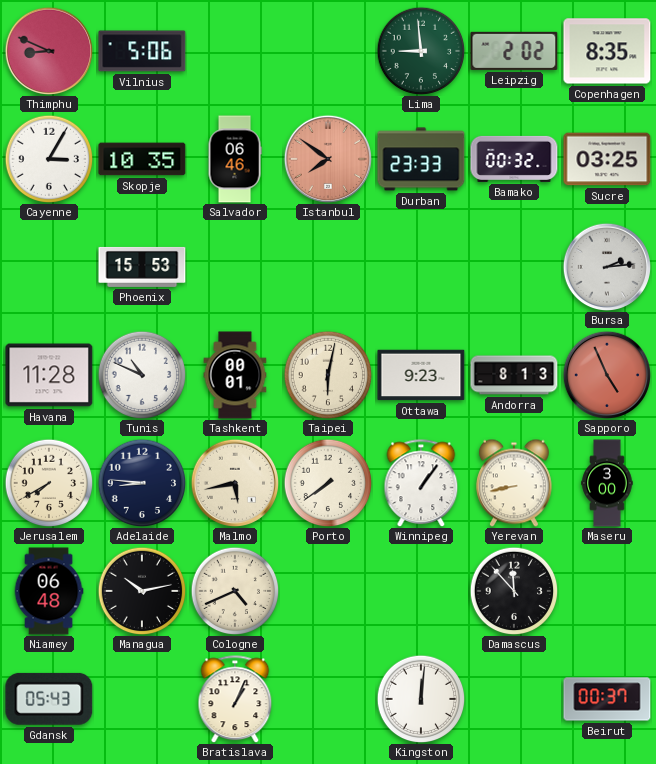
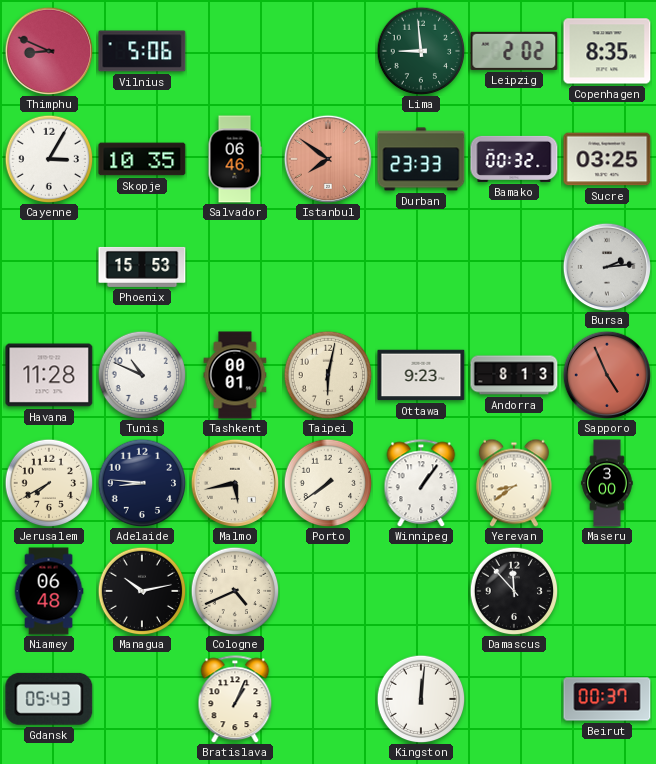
Yerevan: 8:43 -> 8:39 (514, 483)
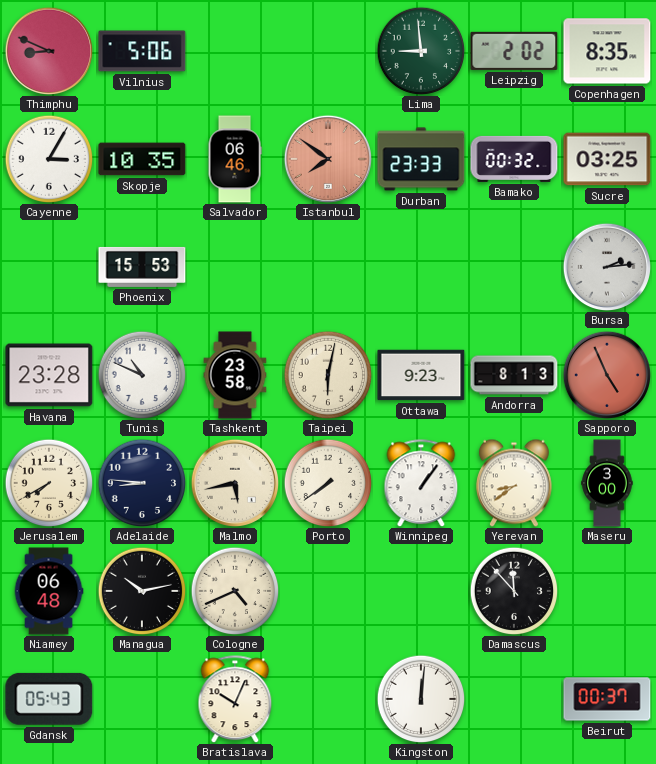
Havana: 11:28 -> 23:28 (49, 375)
Tashkent: 00:01 -> 23:58 (235, 375)
Bratislava: 1:04 -> 10:04 (235, 699)
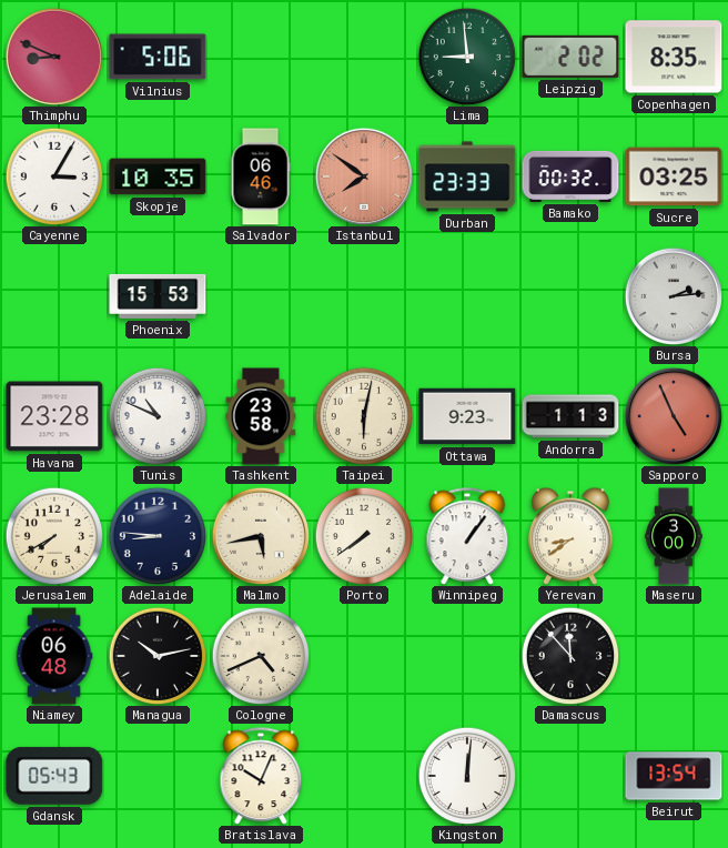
Andorra: 8:13 -> 1:13 (570, 416)
Beirut: 00:37 -> 13:54 (674, 776)
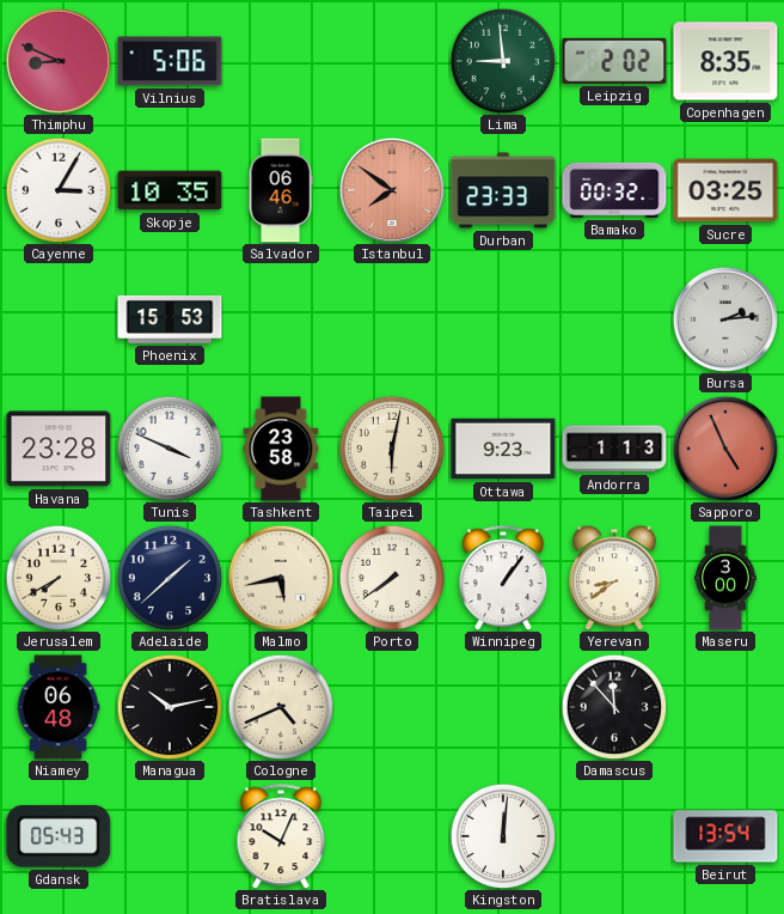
Tunis: 10:49 -> 3:49 (170, 449)
Adelaide: 8:46 -> 1:38 (170, 578)
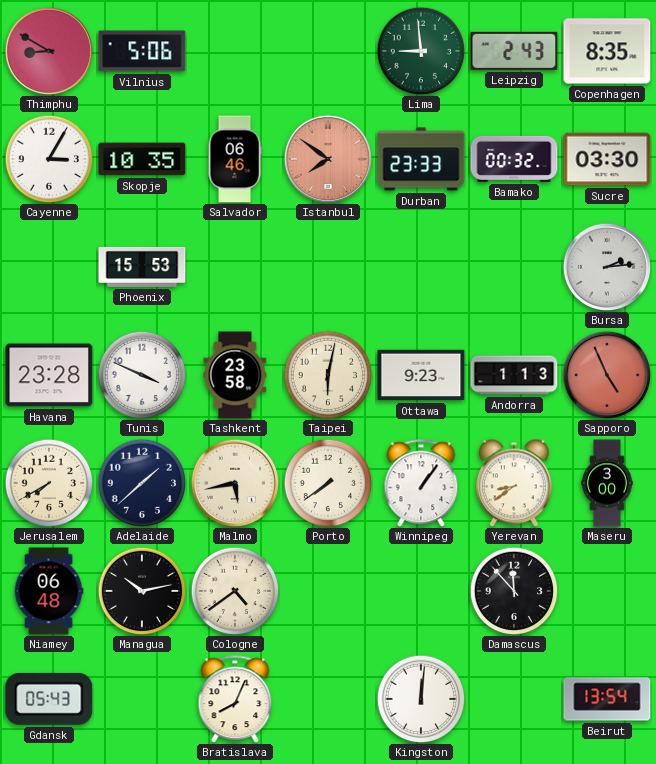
Thimphu: 8:49 -> 8:50 (48, 50)
Leipzig: 2:02 -> 2:43 (514, 51)
Sucre: 03:25 -> 03:30 (607, 159)
Cologne: 4:41 -> 4:39 (235, 591)
Bratislava: 10:04 -> 8:04 (235, 699)
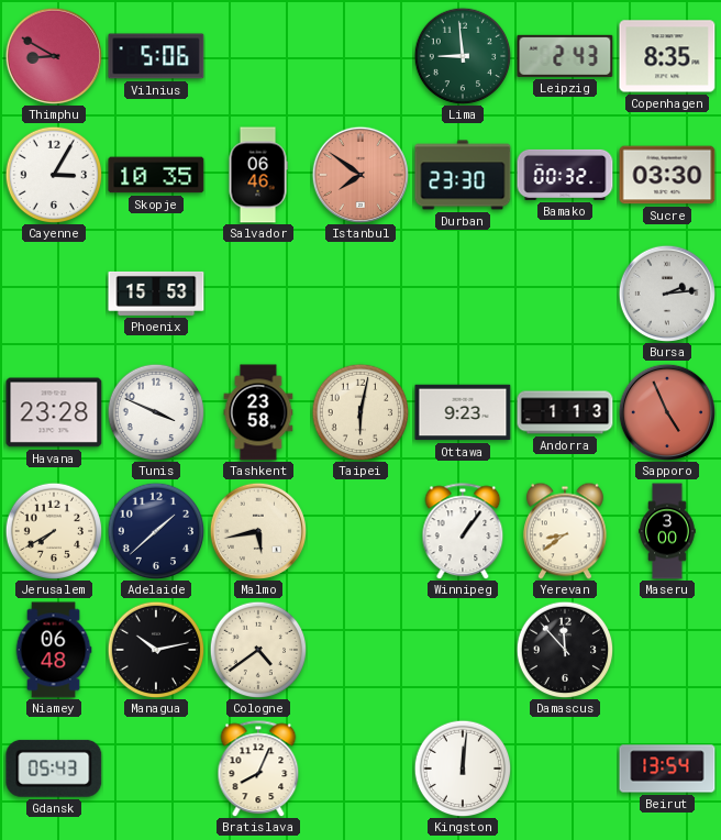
Durban: 23:33 -> 23:30 (463, 175)
Porto: 7:39 -> none (328, 483)
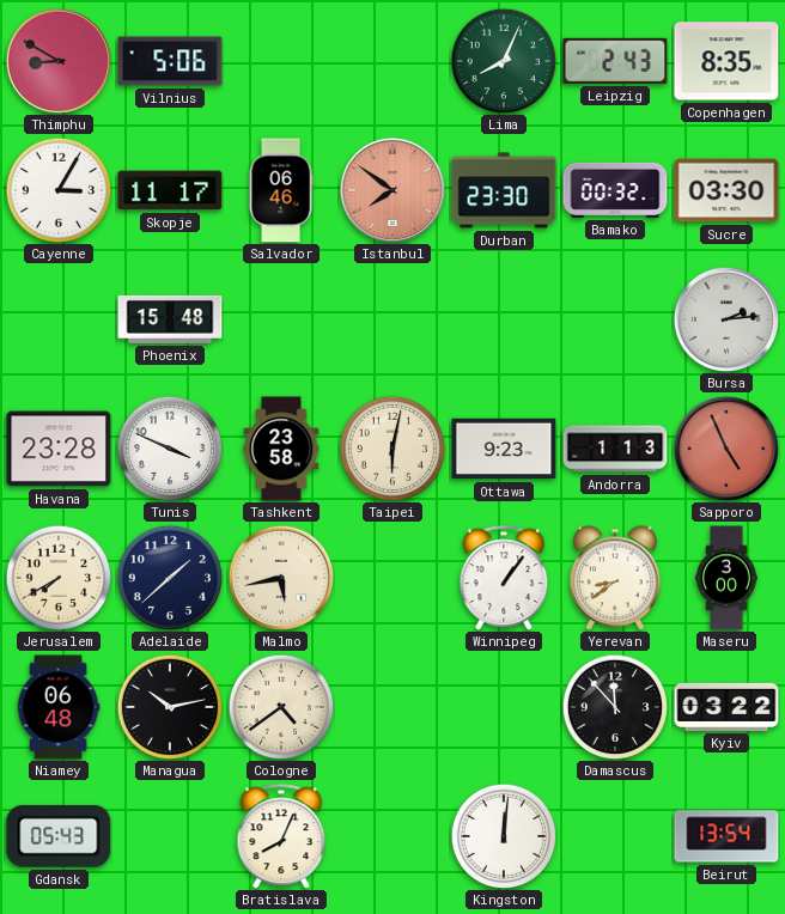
Lima: 8:59 -> 8:04 (504, 61)
Skopje: 10:35 -> 11:17 (170, 190)
Phoenix: 15:53 -> 15:48 (170, 319)
Kyiv: none -> 03:22 (726, 707)
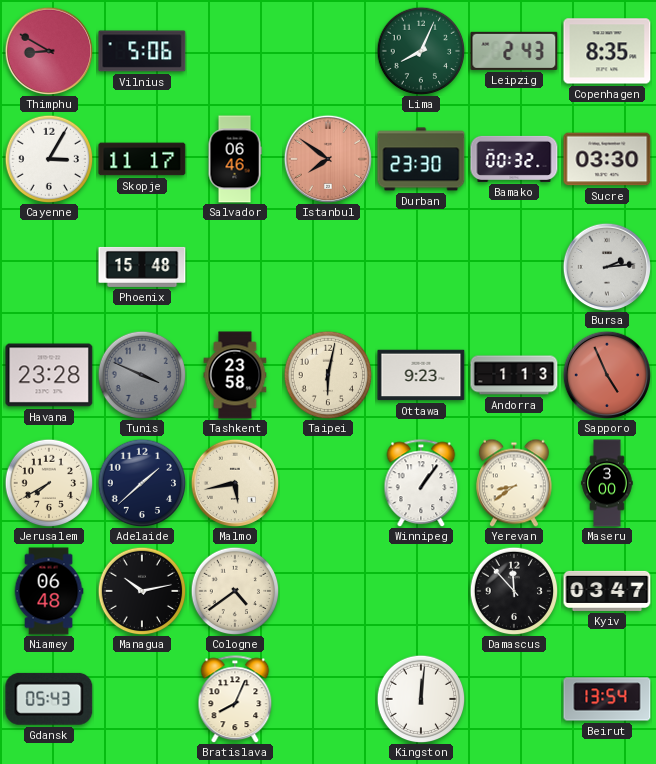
Tunis dial: white -> grey (142, 375)
Kyiv: 03:22 -> 03:47 (607, 591)
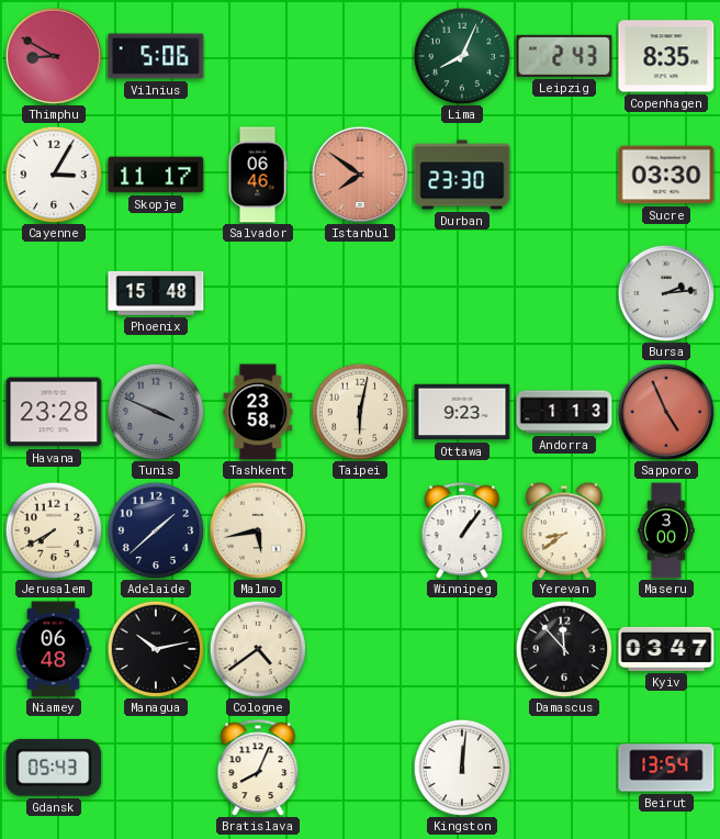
Bamako: 00:32 -> none (514, 159)
